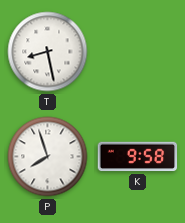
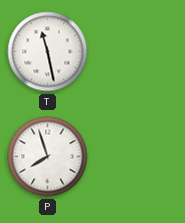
T: 8:28 -> 11:28 (48, 52)
K: 9:58 -> none (138, 157)
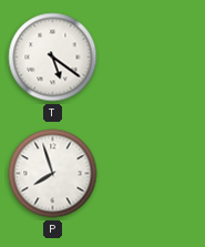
T: 11:28 -> 5:21 (53, 58)
